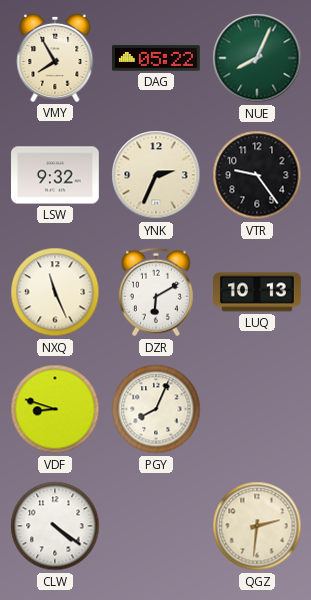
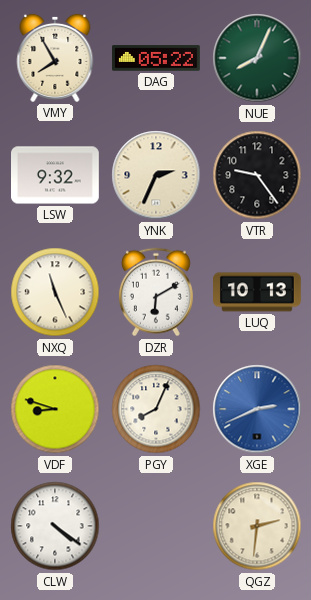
XGE: none -> 2:41 (257, 409)
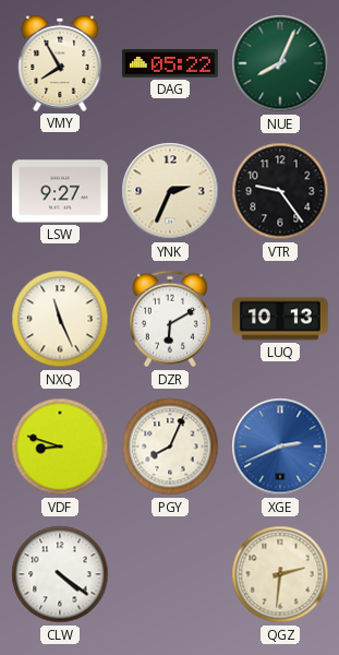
LSW: 9:32 -> 9:27 (61, 191)
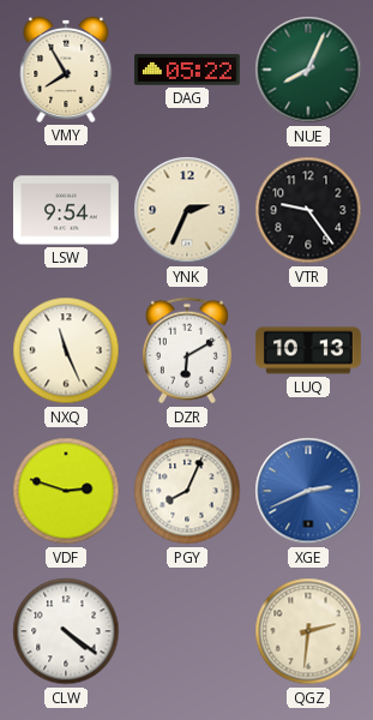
LSW: 9:27 -> 9:54 (67, 210)
VDF: 8:48 -> 2:48 (66, 491)
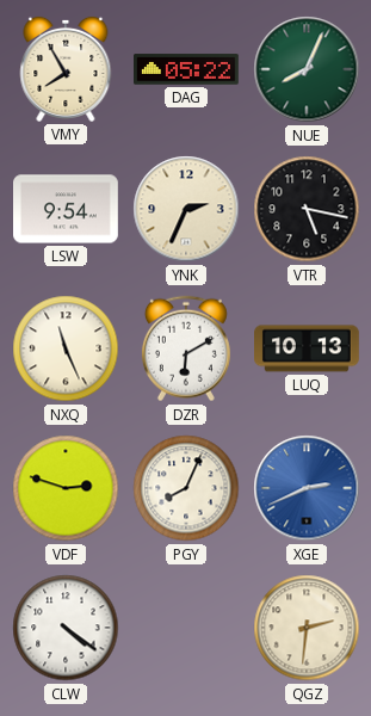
VTR: 9:24 -> 5:17 (307, 209)
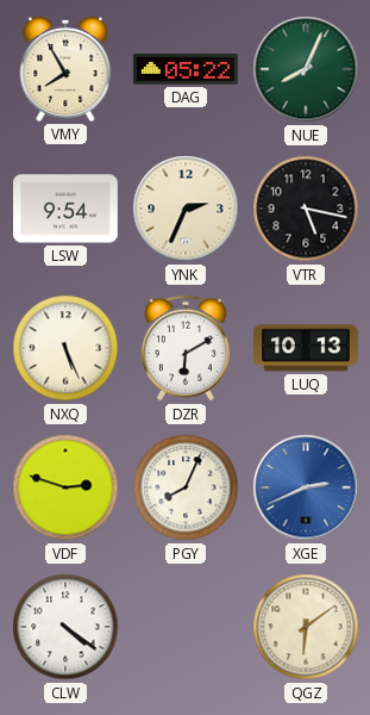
NXQ: 11:26 -> 5:26 (65, 348)
QGZ: 2:31 -> 6:09 (306, 627)
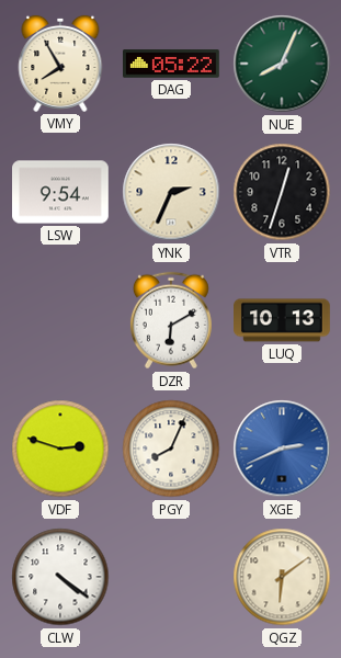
VTR: 5:17 -> 12:33 (282, 192)
NXQ: 5:26 -> none (65, 348)
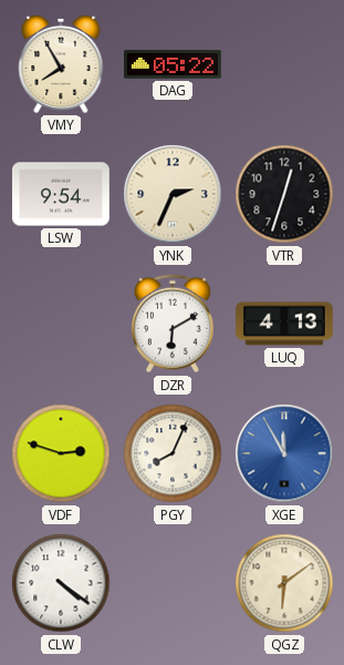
NUE: 8:04 -> none (282, 64)
LUQ: 10:13 -> 4:13 (285, 324)
XGE: 2:41 -> 11:55 (284, 453)
